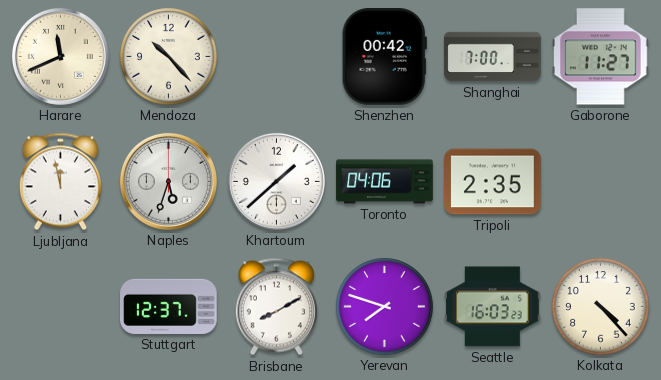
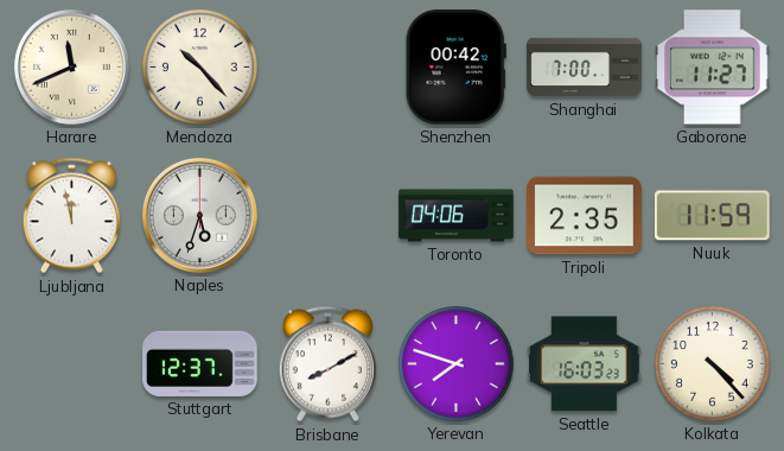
Khartoum: 1:38 -> none (276, 181)
Nuuk: none -> 11:59 (712, 216)
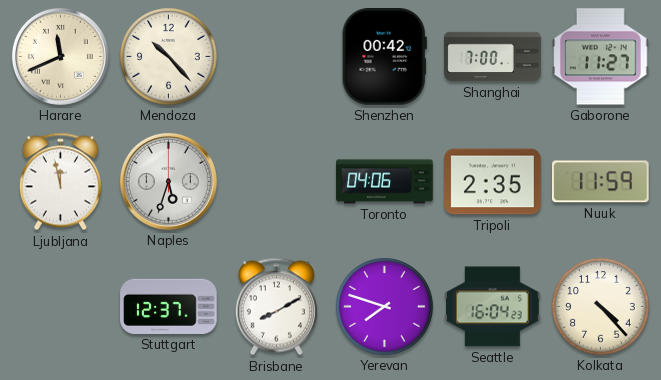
Seattle: 16:03 -> 16:04 (493, 307)
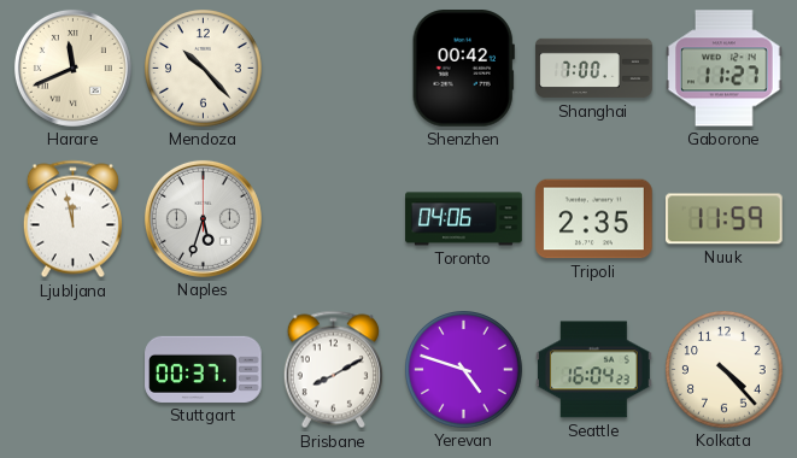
Stuttgart: 12:37 -> 00:37 (204, 369)
Yerevan: 7:48 -> 4:48 (464, 370)
